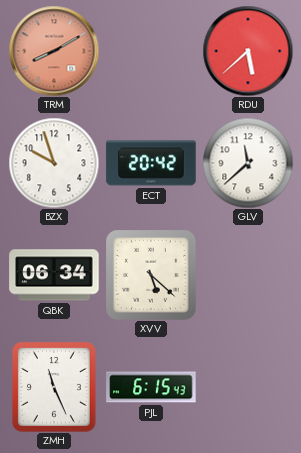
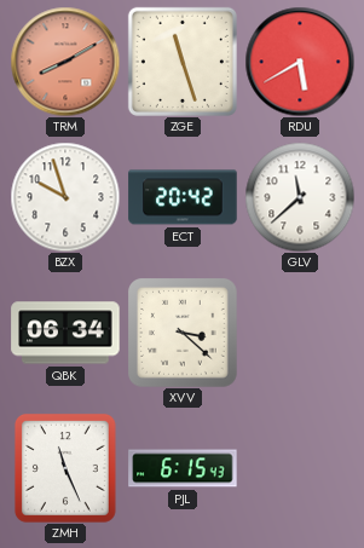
ZGE: none -> 11:27 (183, 62)
RDU: 5:38 -> 5:40 (300, 62)
XVV: 5:22 -> 3:22 (184, 334)
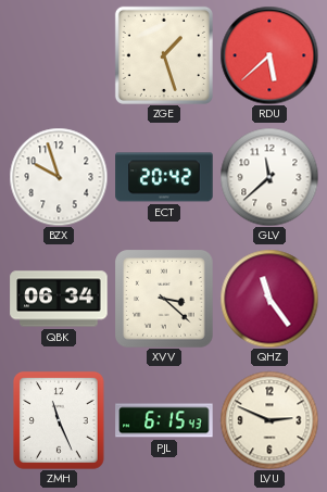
TRM: 8:10 -> none (65, 62)
ZGE: 11:27 -> 1:27 (164, 55)
RDU: 5:40 -> 5:38 (269, 55)
QHZ: none -> 11:24 (269, 299)
LVU: none -> 2:49 (269, 420)
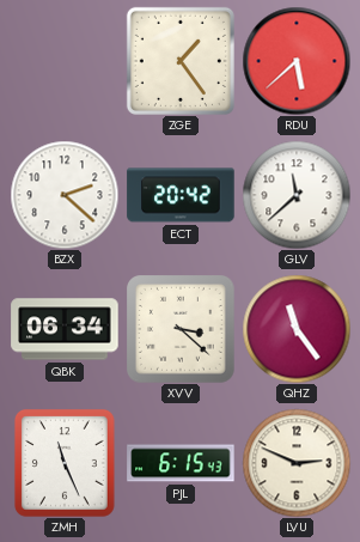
ZGE: 1:27 -> 1:24 (181, 61)
BZX: 9:57 -> 2:22 (65, 195)
